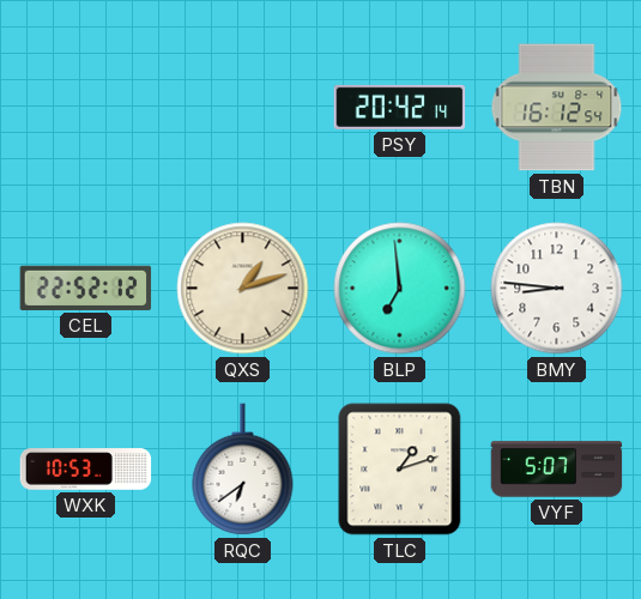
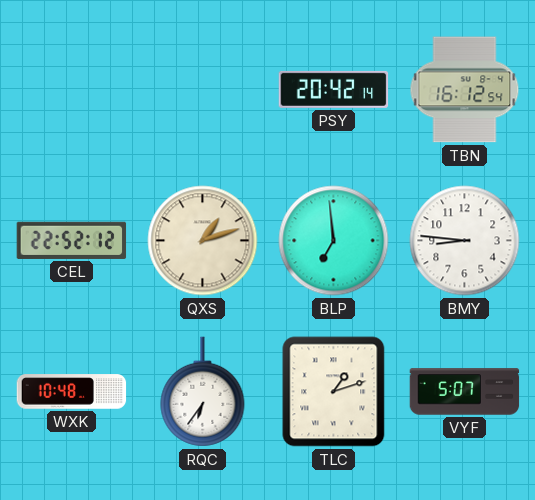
WXK: 10:53 -> 10:48 (72, 392)
RQC: 6:39 -> 6:36 (203, 392)
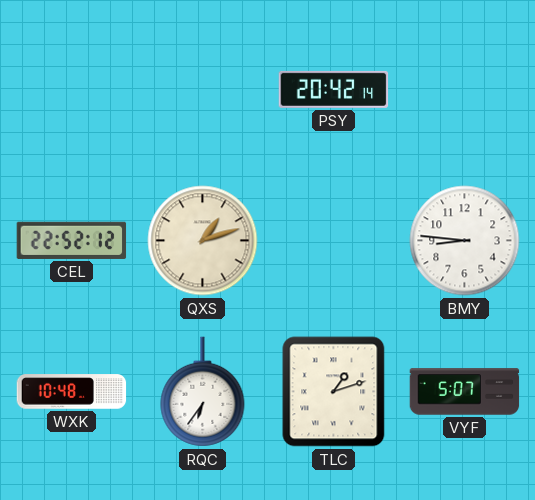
TBN: 16:12 -> none (465, 90)
BLP: 6:59 -> none (334, 241)
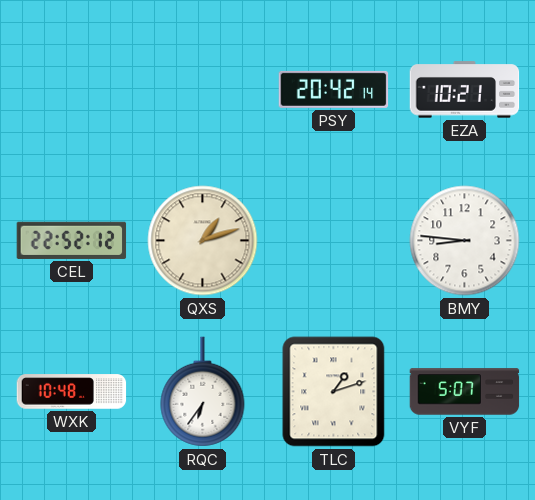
EZA: none -> 10:21 (465, 90)
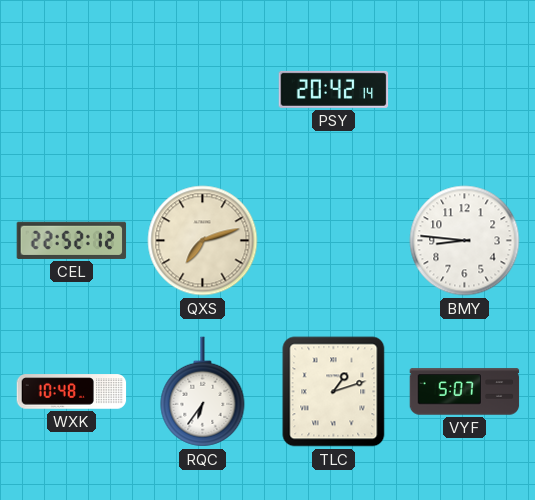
EZA: 10:21 -> none (465, 90)
QXS: 1:12 -> 7:12 (203, 241)
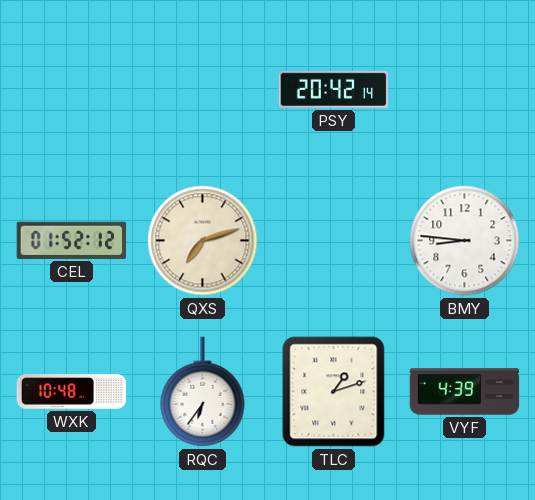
CEL: 22:52 -> 01:52 (72, 240)
VYF: 5:07 -> 4:39 (465, 392)
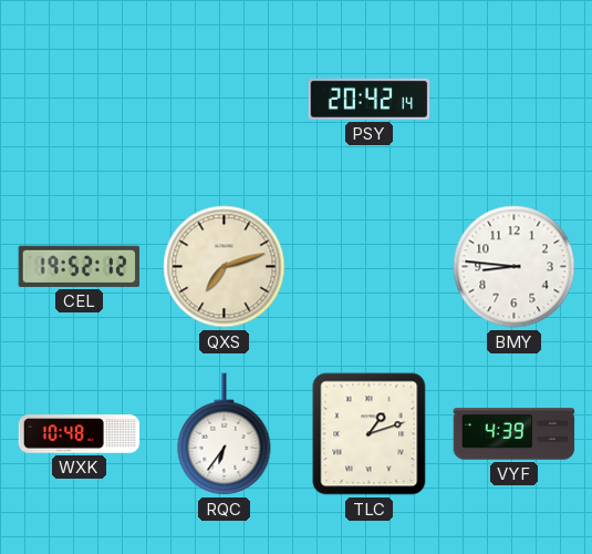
CEL: 01:52 -> 19:52 (80, 266)
